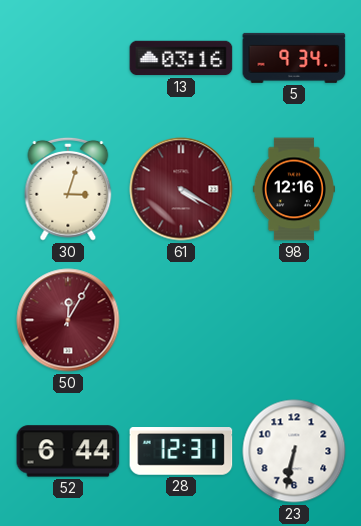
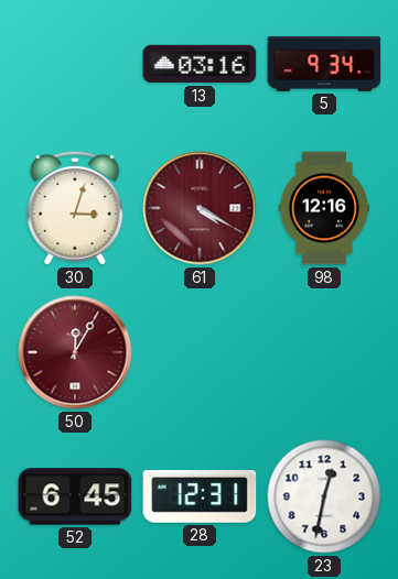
52: 6:44 -> 6:45 (75, 496)
23: 6:32 -> 12:32 (324, 496)
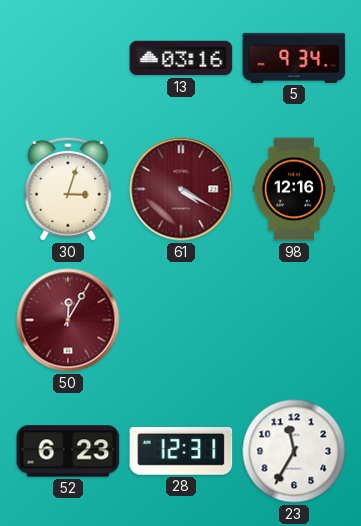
52: 6:45 -> 6:23 (68, 451)
23: 12:32 -> 11:35 (294, 451)
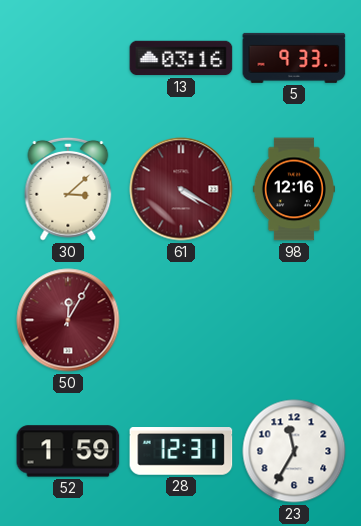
5: 9:34 -> 9:33 (294, 58)
30: 3:03 -> 3:08 (68, 189)
52: 6:23 -> 1:59 (68, 451)
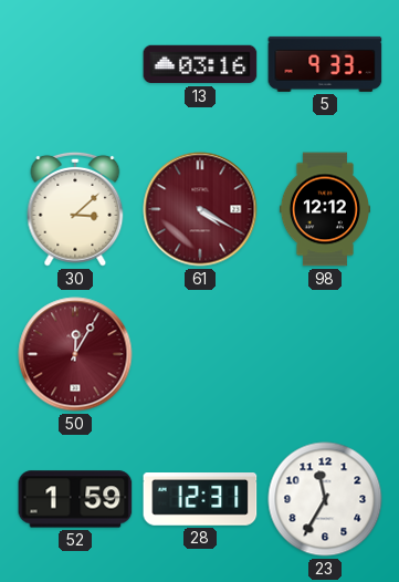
98: 12:16 -> 12:12 (325, 209)
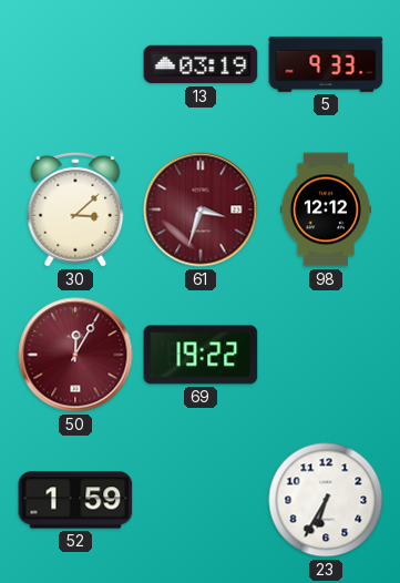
13: 03:16 -> 03:19 (201, 64)
61: 4:20 -> 3:33 (201, 209)
69: none -> 19:22 (201, 355)
28: 12:31 -> none (200, 500)
23: 11:35 -> 6:35 (326, 500)
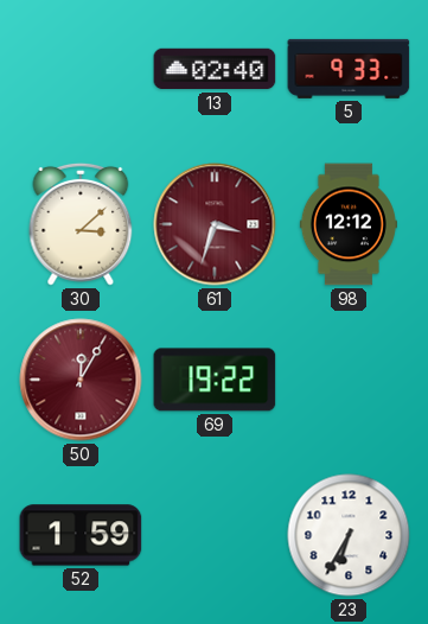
13: 03:19 -> 02:40 (215, 69)
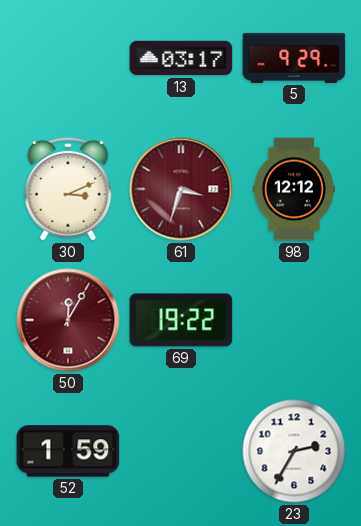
13: 02:40 -> 03:17 (181, 58)
5: 9:33 -> 9:29 (294, 58)
30: 3:08 -> 3:11 (68, 189)
23: 6:35 -> 2:35 (294, 451)
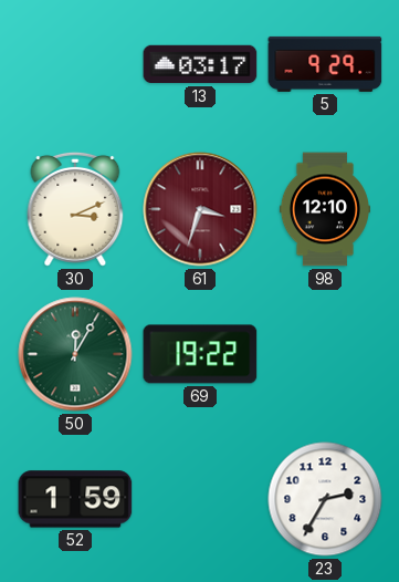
98: 12:12 -> 12:10 (325, 209)
50 dial: burgundy -> green (75, 354)
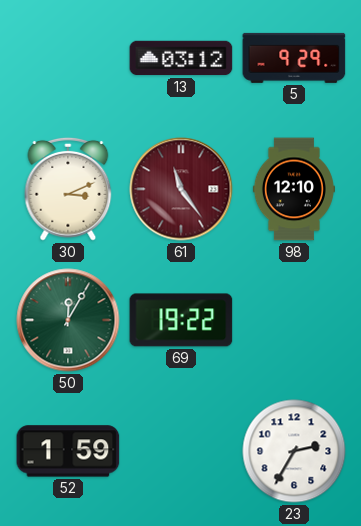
13: 03:17 -> 03:12 (181, 58)
61: 3:33 -> 11:24 (181, 189)
